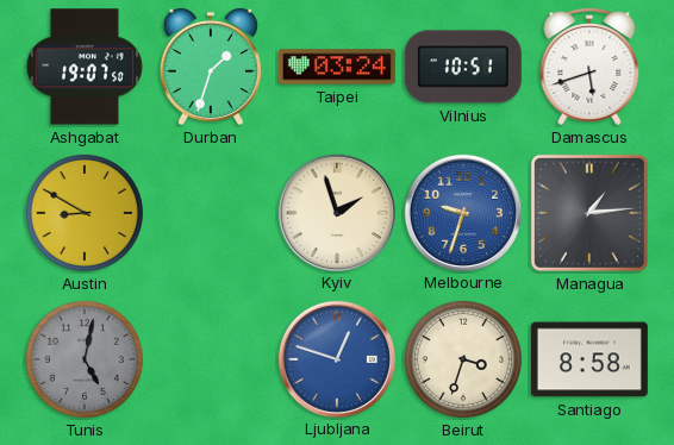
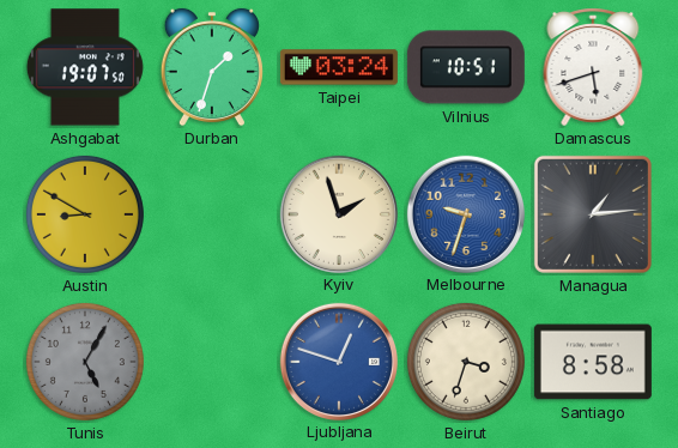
Tunis: 5:02 -> 5:05 (85, 362)
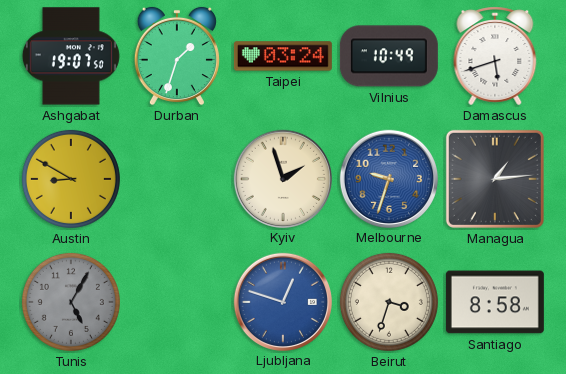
Vilnius: 10:51 -> 10:49 (389, 56)
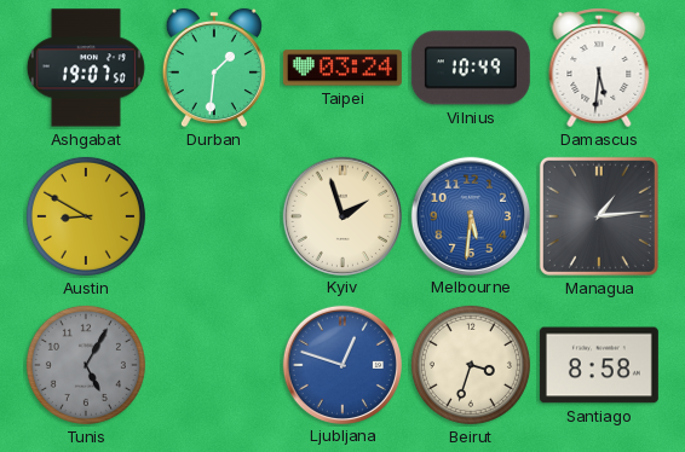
Durban: 1:33 -> 1:31 (214, 68)
Damascus: 5:42 -> 5:31 (599, 68)
Melbourne: 9:33 -> 5:31 (470, 215)
